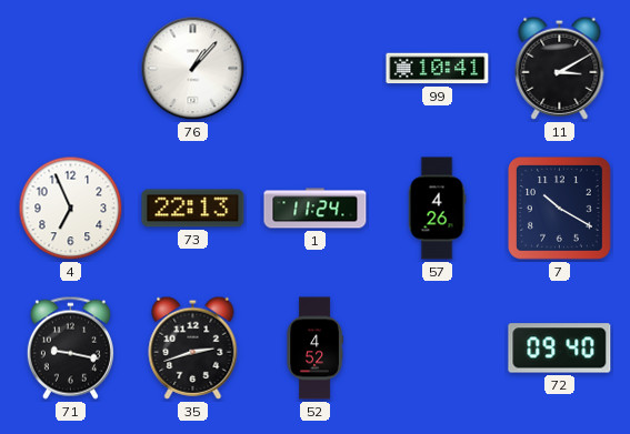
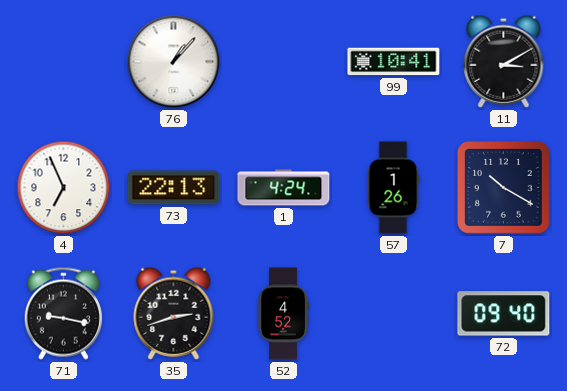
1: 11:24 -> 4:24 (284, 188)
57: 4:26 -> 1:26 (393, 188)
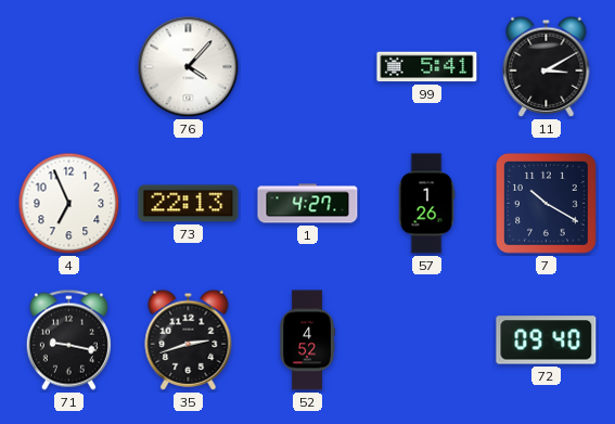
76: 1:07 -> 4:07 (189, 67)
99: 10:41 -> 5:41 (427, 67)
1: 4:24 -> 4:27 (308, 204)
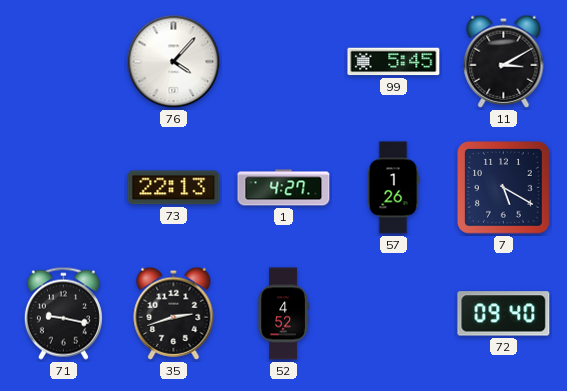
99: 5:41 -> 5:45 (394, 62)
4: 6:56 -> none (69, 204)
7: 10:20 -> 5:20 (504, 188)
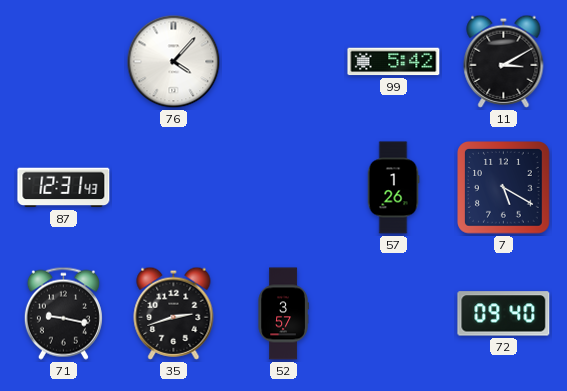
99: 5:45 -> 5:42 (394, 62)
87: none -> 12:31 (64, 188)
73: 22:13 -> none (174, 188)
1: 4:27 -> none (284, 188)
52: 4:52 -> 3:57 (283, 314)
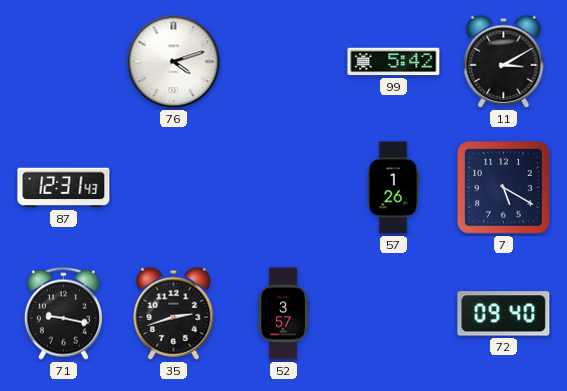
76: 4:07 -> 4:12 (174, 62)
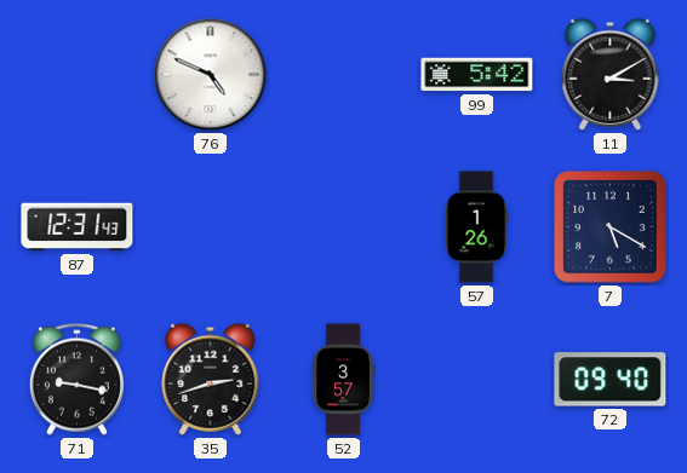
76: 4:12 -> 4:49 (211, 75)
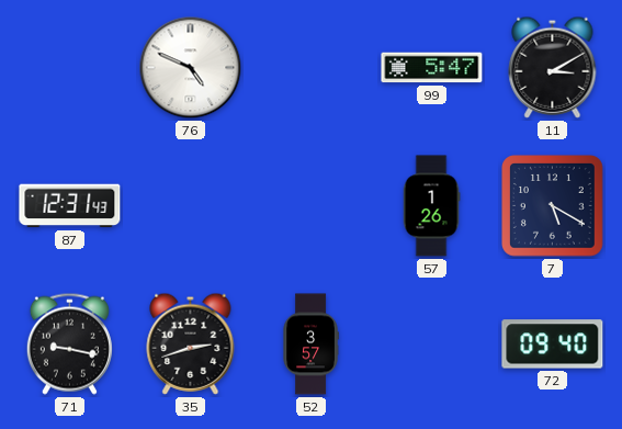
99: 5:42 -> 5:47 (432, 68)
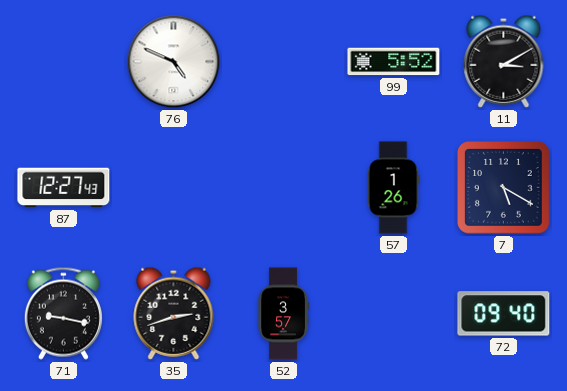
99: 5:47 -> 5:52 (394, 62)
87: 12:31 -> 12:27 (64, 188)
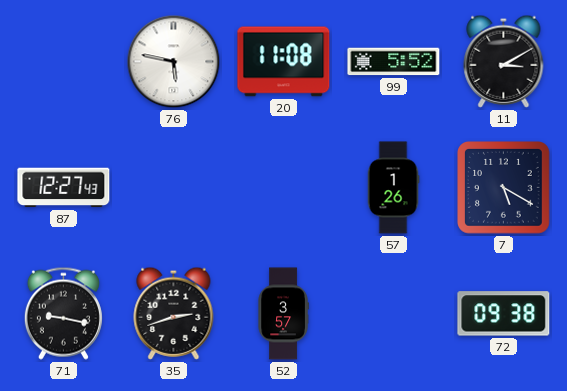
76: 4:49 -> 5:47 (174, 62)
20: none -> 11:08 (284, 62)
72: 09:40 -> 09:38 (504, 314)
